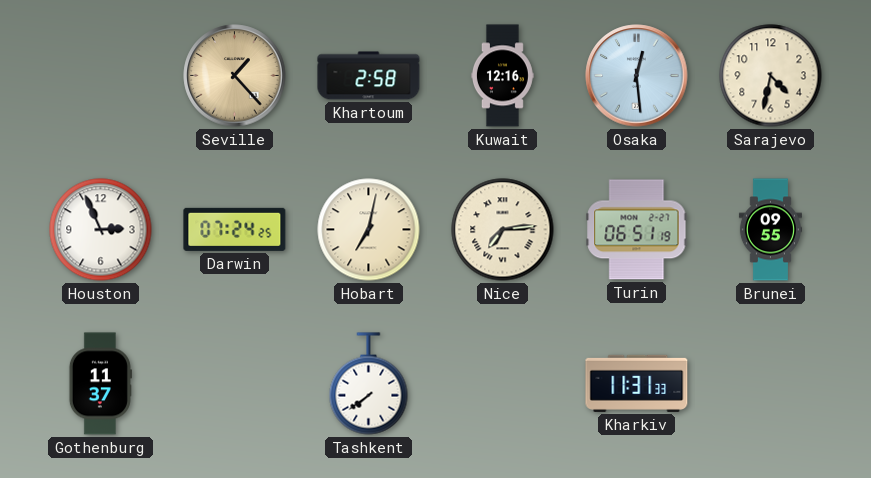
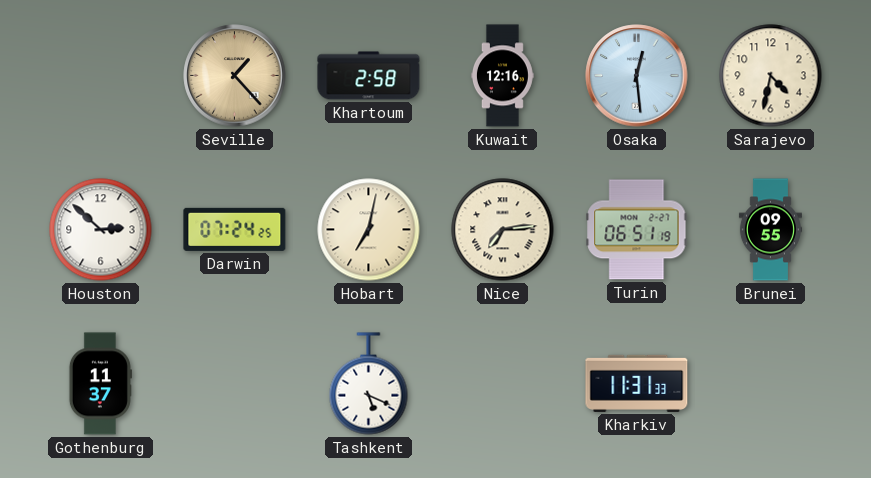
Houston: 2:56 -> 2:52 (101, 230)
Tashkent: 7:39 -> 5:19 (369, 384)
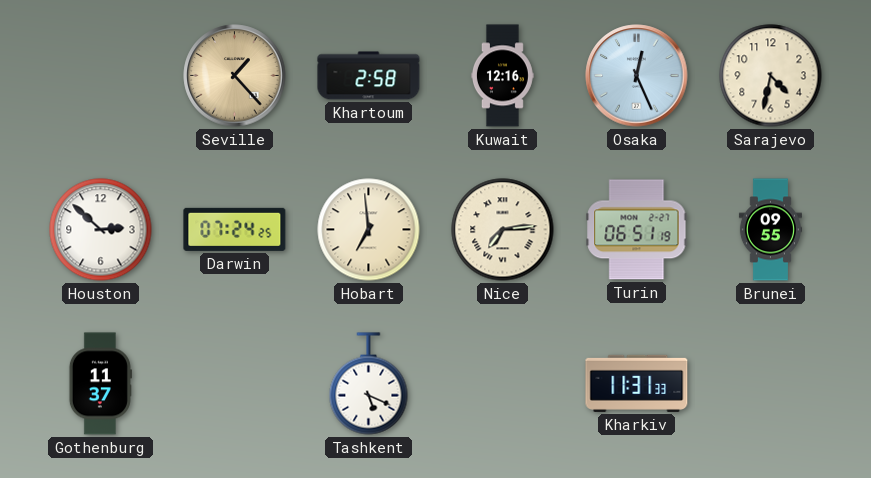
Osaka: 12:29 -> 12:26 (637, 76)
Hobart: 7:02 -> 6:59 (369, 230)
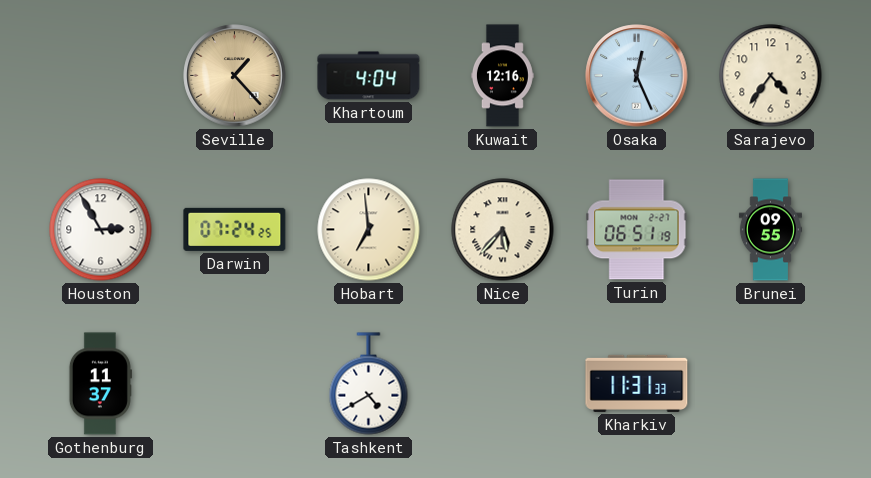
Khartoum: 2:58 -> 4:04 (369, 76)
Sarajevo: 4:32 -> 4:36 (771, 76)
Houston: 2:52 -> 2:55 (101, 230)
Nice: 7:14 -> 5:37 (503, 230)
Tashkent: 5:19 -> 4:40 (369, 384)
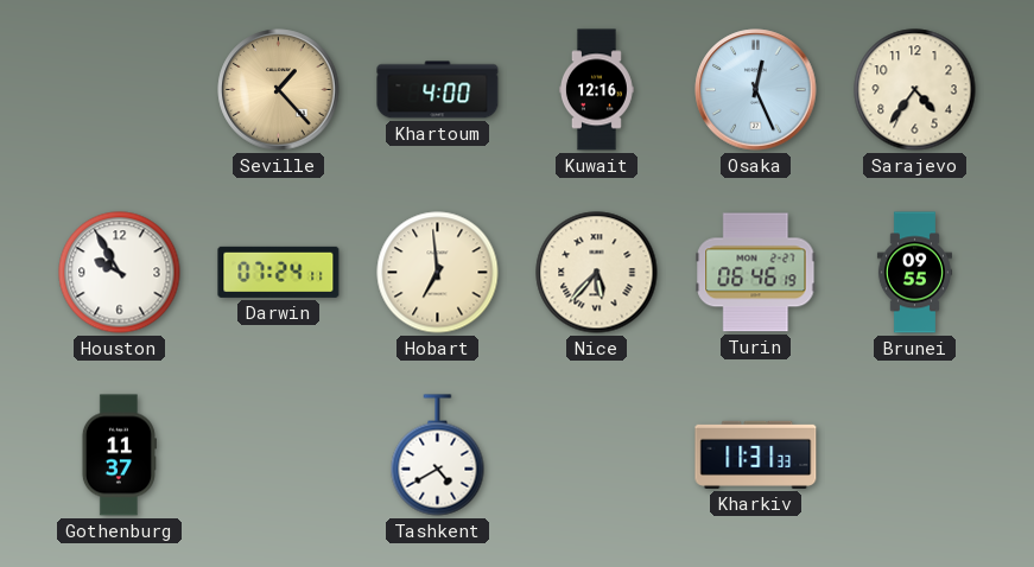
Khartoum: 4:04 -> 4:00 (438, 90)
Houston: 2:55 -> 9:55 (120, 273)
Darwin: 07:24:25 -> 07:24:11 (279, 272)
Turin: 06:51 -> 06:46 (756, 273)
